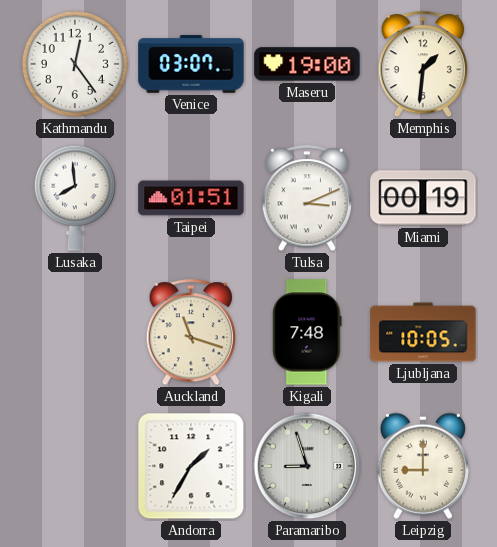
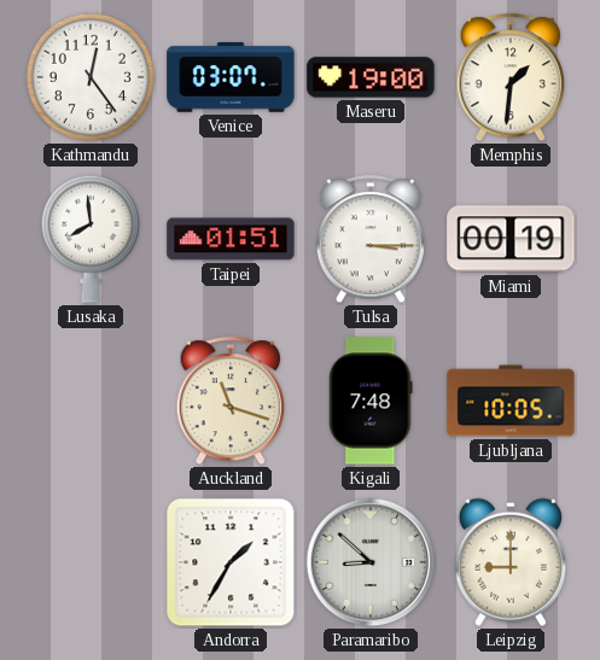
Tulsa: 3:11 -> 3:15 (369, 240)
Paramaribo: 8:57 -> 8:52 (371, 562)
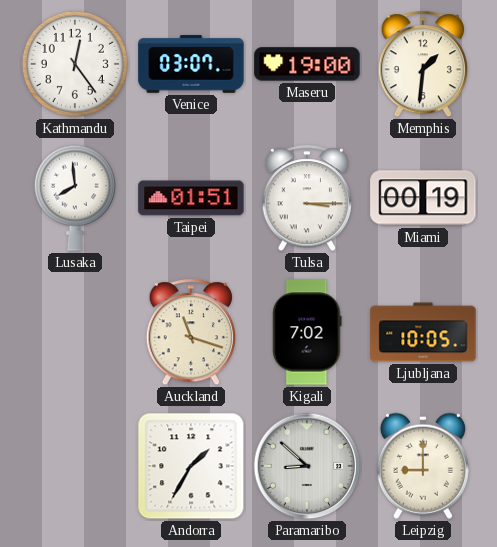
Kigali: 7:48 -> 7:02 (307, 332)
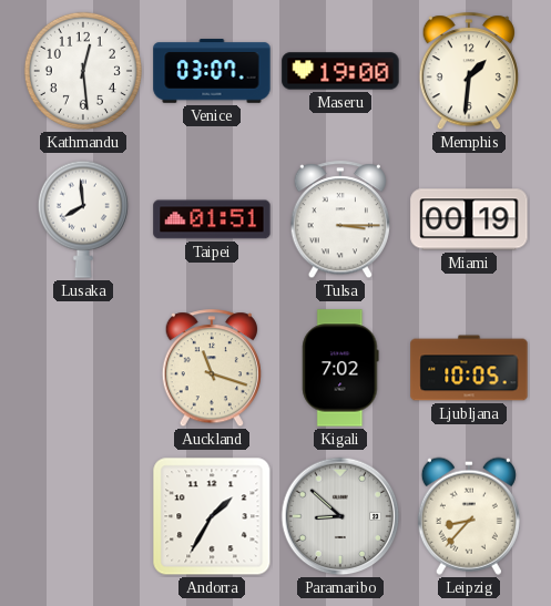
Kathmandu: 12:24 -> 12:29 (83, 71)
Leipzig: 9:00 -> 8:37 (469, 516)
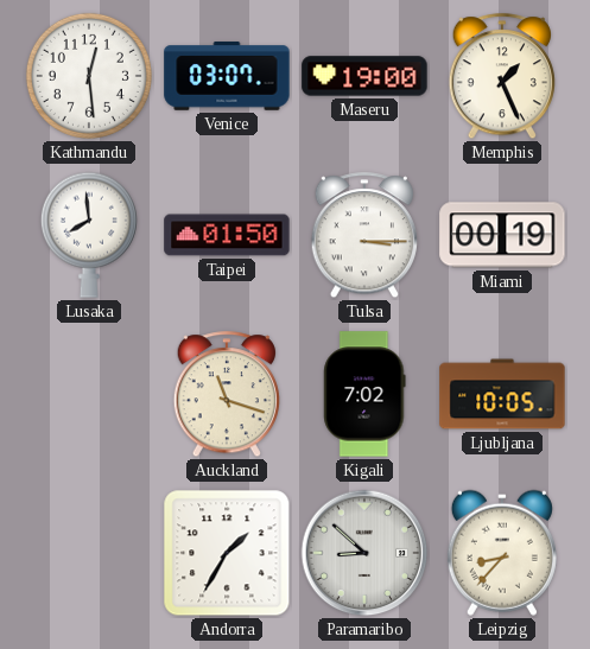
Memphis: 1:31 -> 1:26 (501, 77)
Taipei: 01:51 -> 01:50 (227, 235)
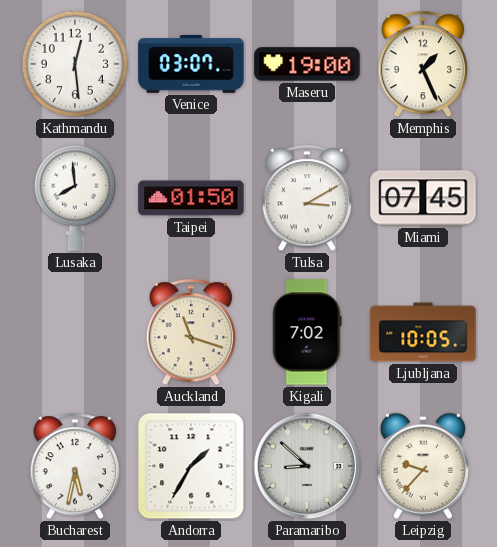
Tulsa: 3:15 -> 3:10 (306, 199)
Miami: 00:19 -> 07:45 (423, 198)
Bucharest: none -> 5:32 (74, 467)
Leipzig: 8:37 -> 9:37 (423, 466)
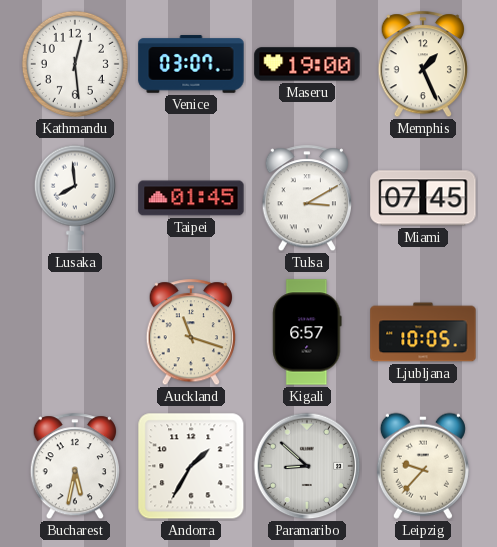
Taipei: 01:50 -> 01:45 (191, 198)
Kigali: 7:02 -> 6:57 (307, 332)
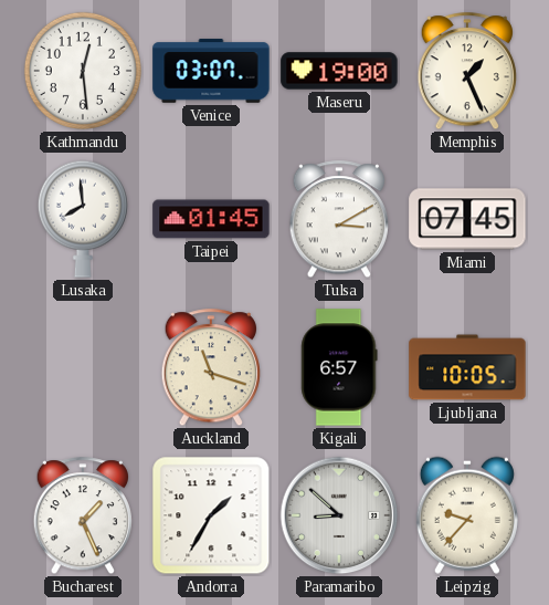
Bucharest: 5:32 -> 1:26 (82, 517)
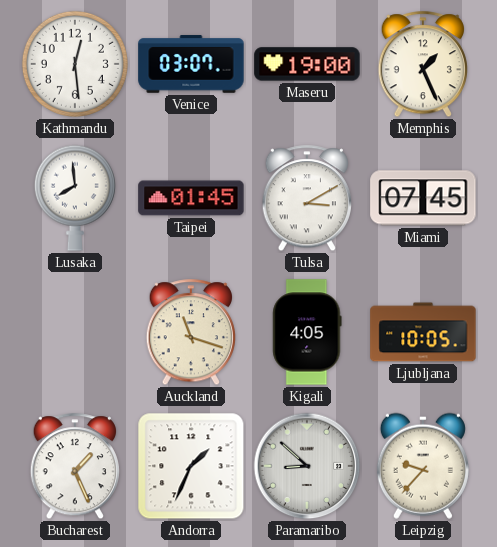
Kigali: 6:57 -> 4:05 (307, 332)
Andorra: 1:35 -> 1:34 (191, 466)
